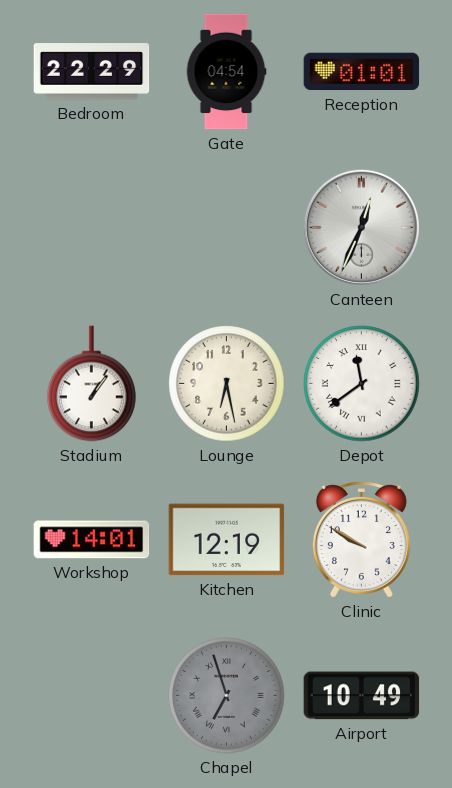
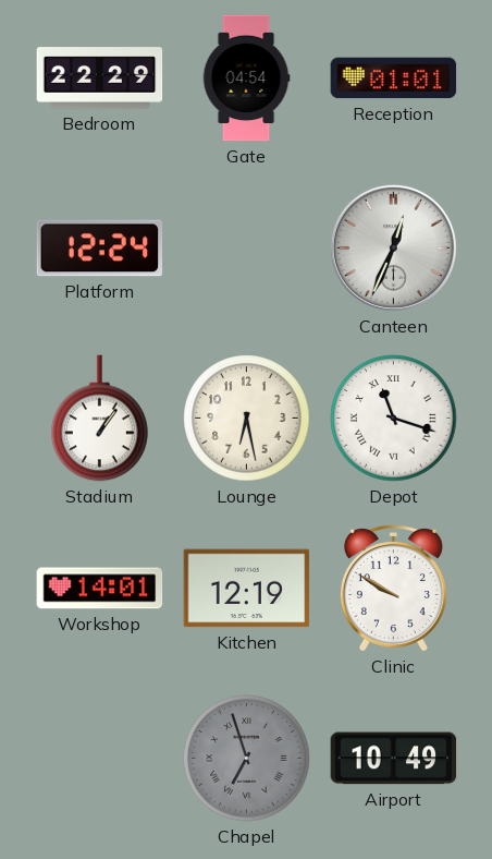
Platform: none -> 12:24 (100, 249)
Depot: 11:39 -> 11:18 (394, 419)
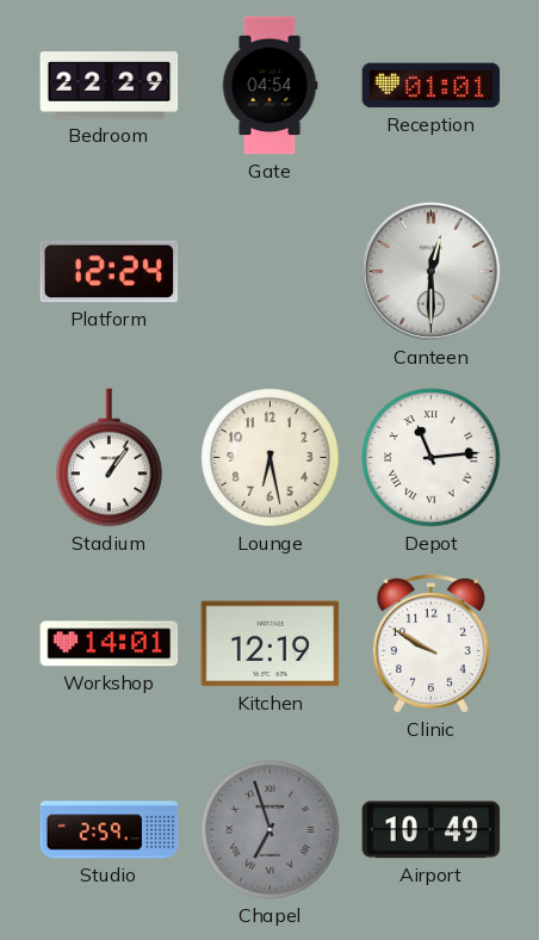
Canteen: 12:34 -> 12:30 (430, 271)
Depot: 11:18 -> 11:14 (432, 458)
Studio: none -> 2:59 (110, 830)
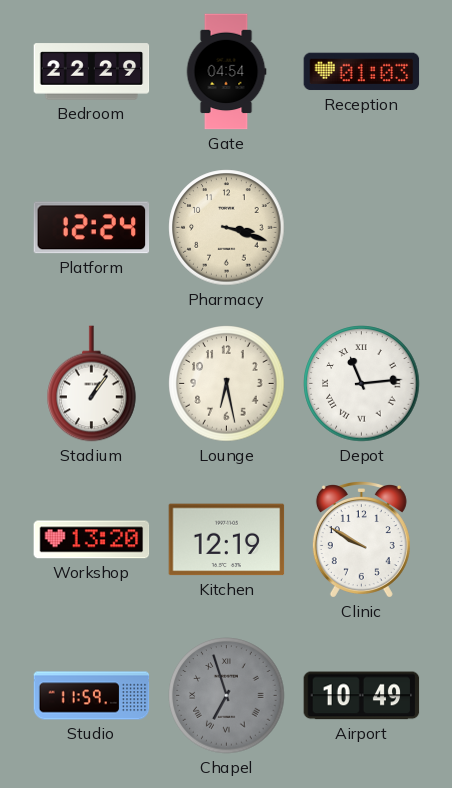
Reception: 01:01 -> 01:03 (362, 72)
Pharmacy: none -> 3:18 (227, 228)
Canteen: 12:30 -> none (430, 271)
Workshop: 14:01 -> 13:20 (92, 540)
Studio: 2:59 -> 11:59 (92, 696)
